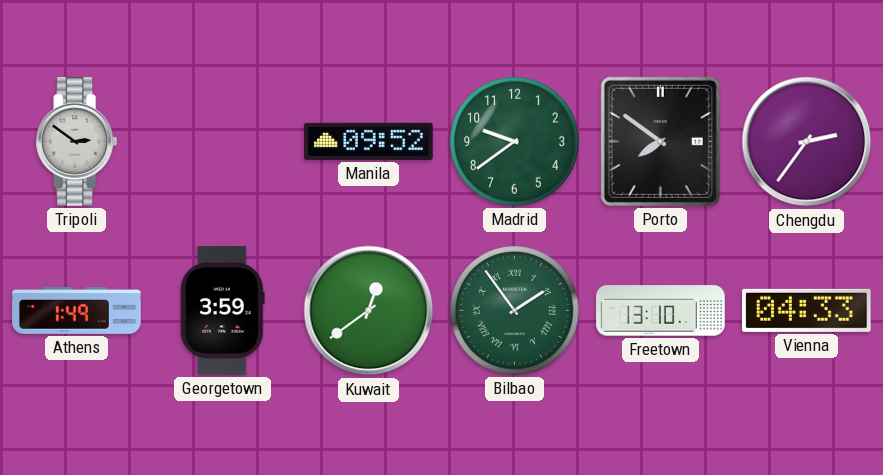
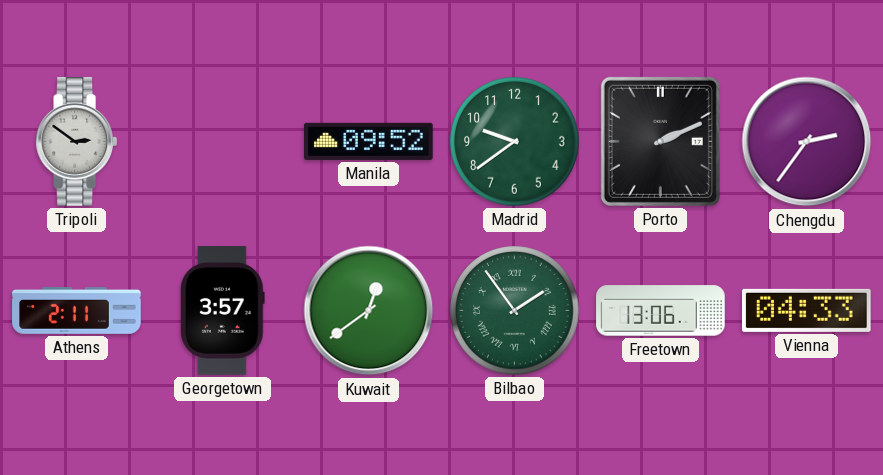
Porto: 7:51 -> 2:11 (660, 141)
Athens: 1:49 -> 2:11 (77, 310)
Georgetown: 3:59 -> 3:57 (223, 311)
Freetown: 13:10 -> 13:06 (661, 311)
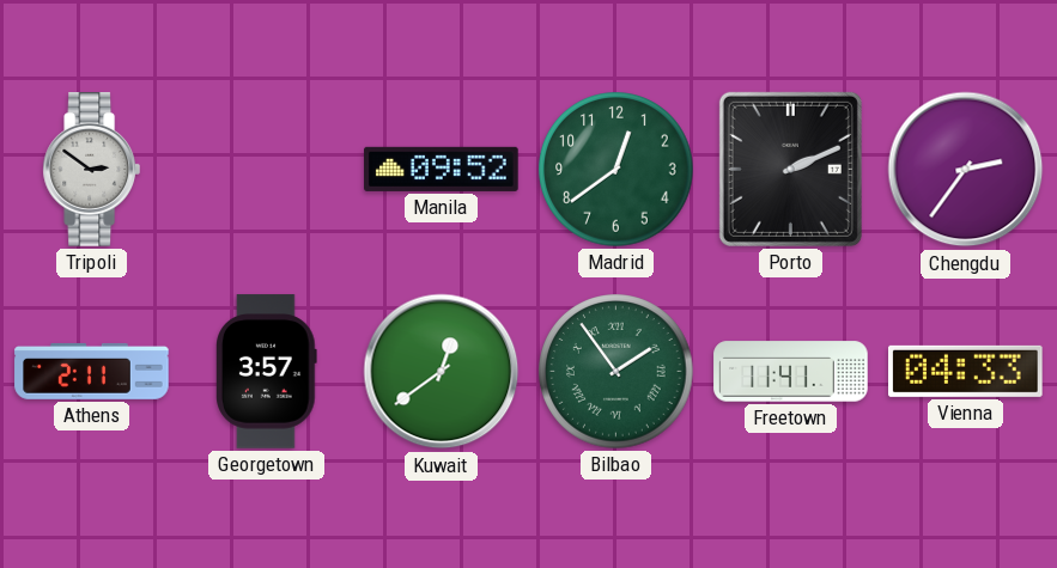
Madrid: 9:39 -> 12:39 (616, 170)
Freetown: 13:06 -> 11:41 (791, 372)
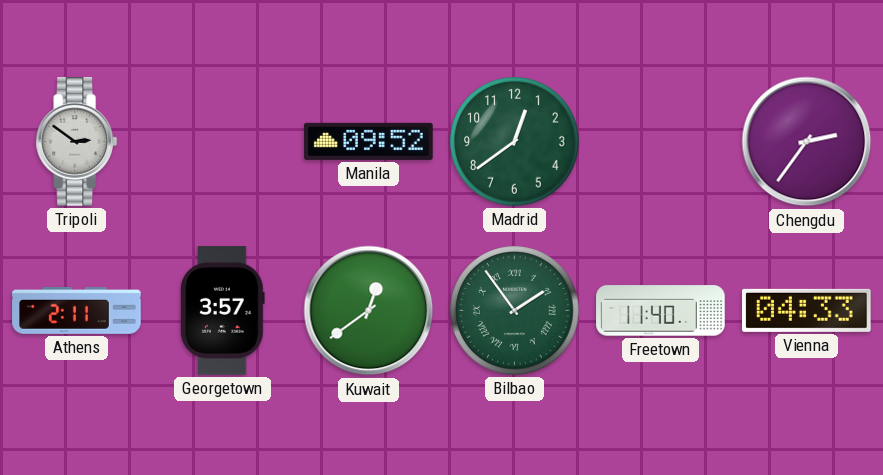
Porto: 2:11 -> none (790, 169)
Freetown: 11:41 -> 11:40 (661, 311)
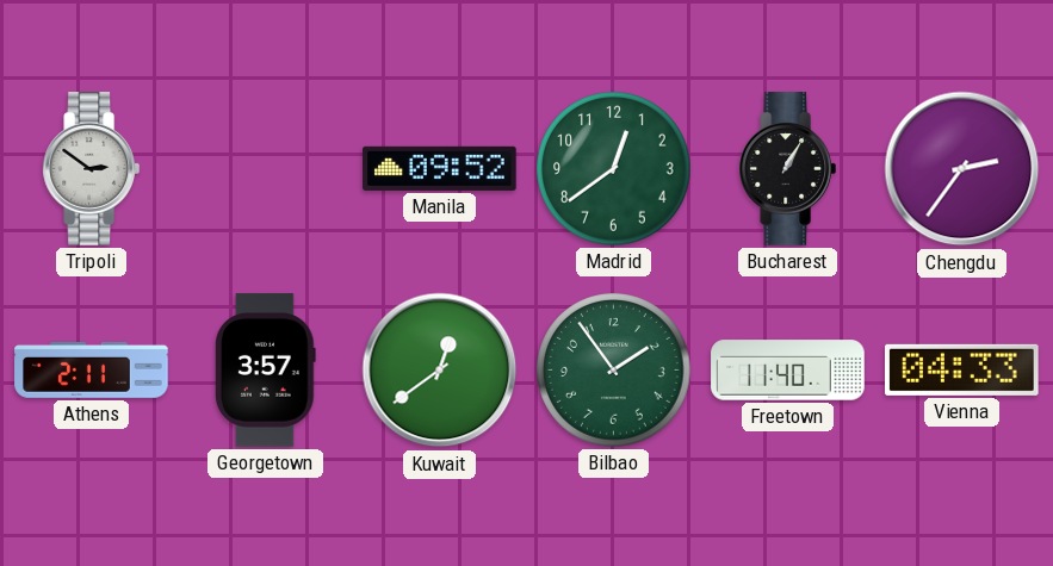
Bucharest: none -> 1:05 (787, 169)
Bilbao numerals: Roman -> Arabic (614, 371)
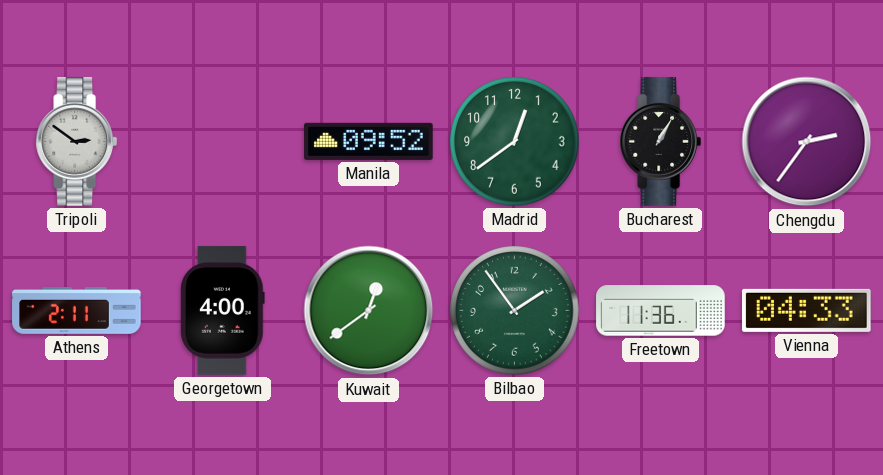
Georgetown: 3:57 -> 4:00 (223, 311)
Freetown: 11:40 -> 11:36 (661, 311)
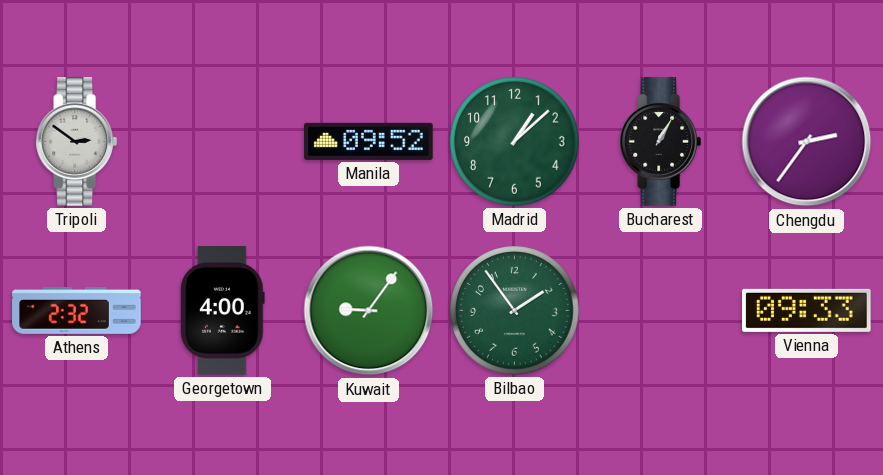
Madrid: 12:39 -> 1:08 (515, 142)
Athens: 2:11 -> 2:32 (77, 310)
Kuwait: 12:39 -> 9:06 (369, 311)
Freetown: 11:36 -> none (661, 311)
Vienna: 04:33 -> 09:33 (807, 310)
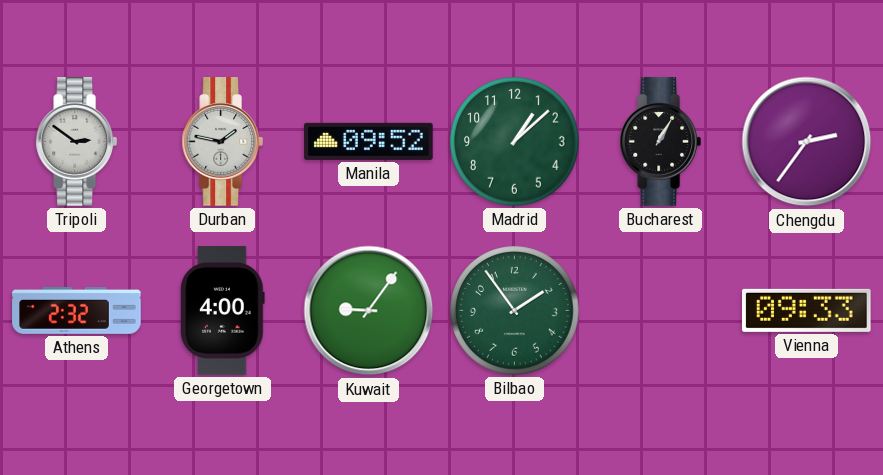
Durban: none -> 1:47 (222, 142)
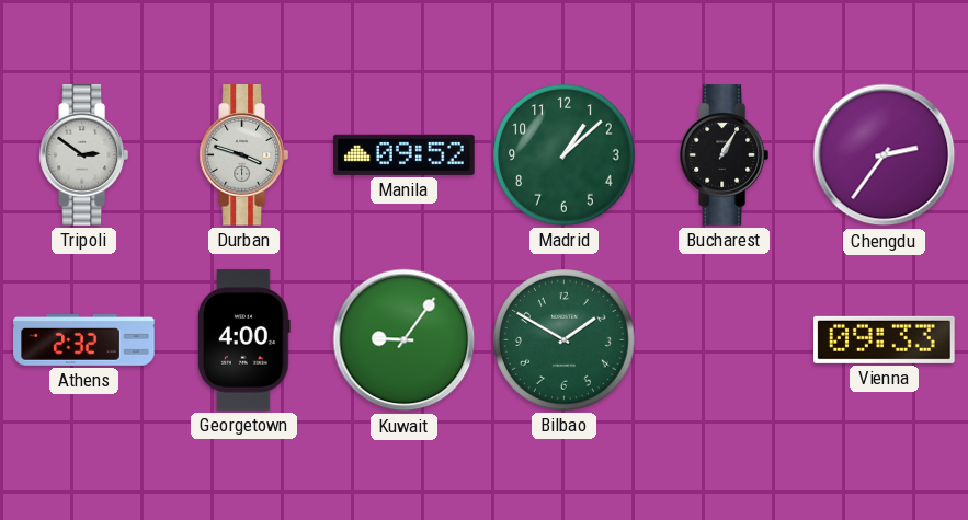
Durban: 1:47 -> 3:48 (243, 155)
Bilbao: 1:54 -> 1:50 (565, 340)
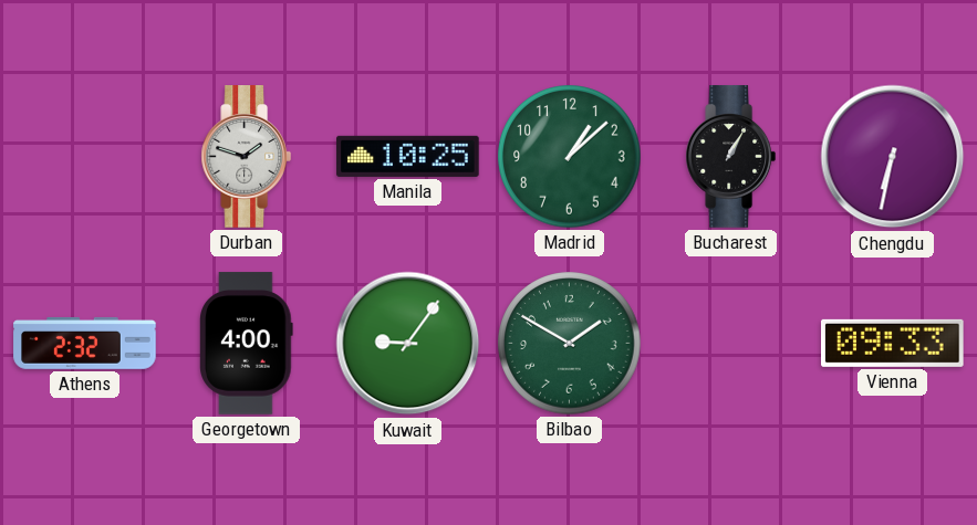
Tripoli: 2:51 -> none (83, 155)
Durban: 3:48 -> 1:48 (246, 157)
Manila: 09:52 -> 10:25 (408, 156)
Chengdu: 2:36 -> 6:32 (893, 157)
